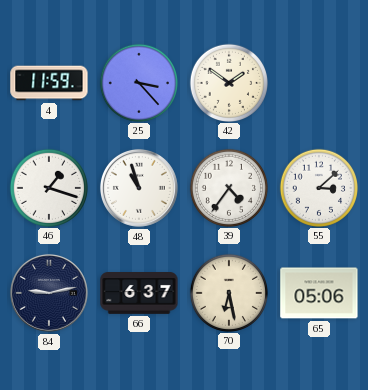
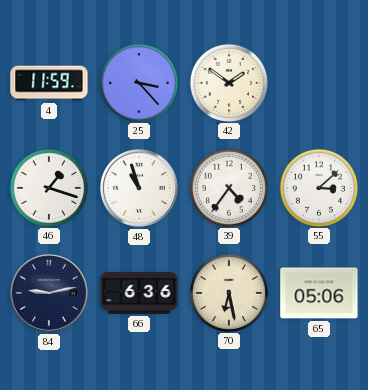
66: 6:37 -> 6:36 (139, 294)
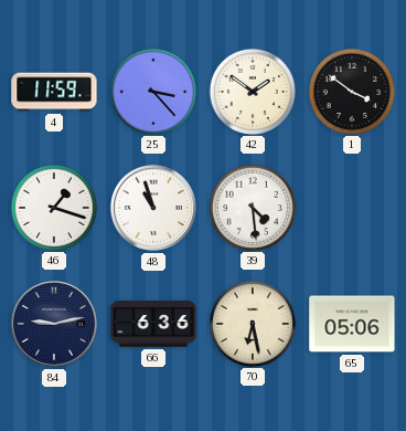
1: none -> 3:51 (351, 91)
39: 4:36 -> 4:29 (252, 207)
55: 3:08 -> none (318, 187)
